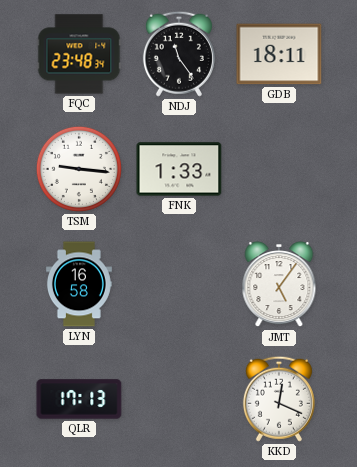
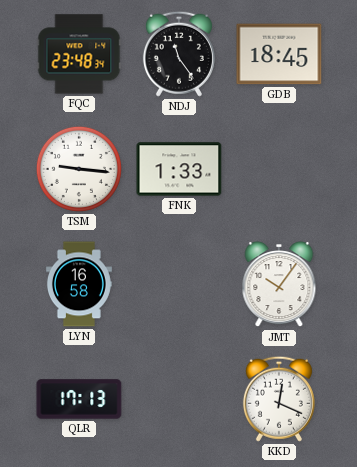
GDB: 18:11 -> 18:45 (279, 54)
JMT: 5:06 -> 10:06 (279, 285)
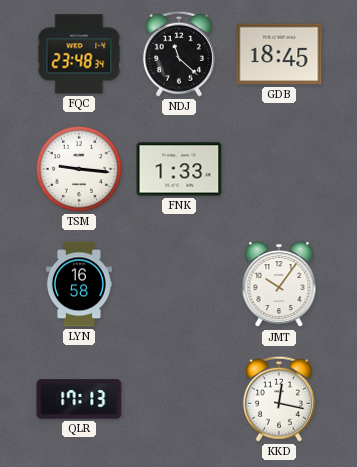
NDJ: 11:24 -> 11:22 (179, 54)
KKD: 12:19 -> 12:17 (279, 399)
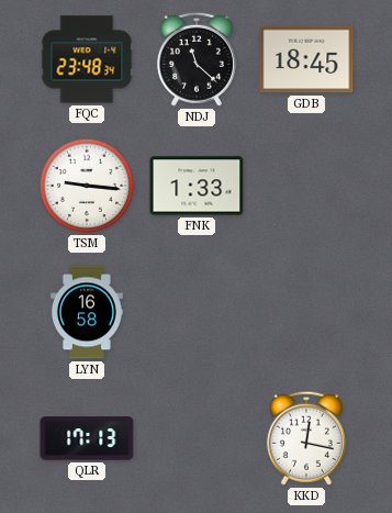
JMT: 10:06 -> none (279, 285)
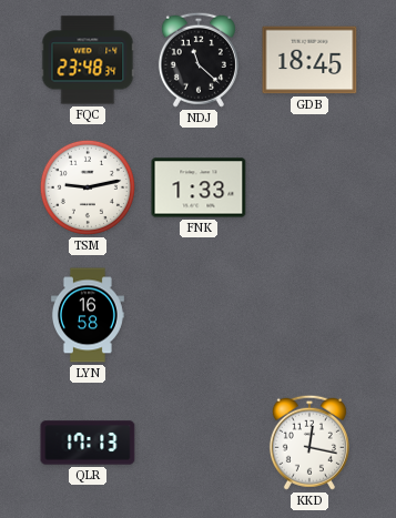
TSM: 9:16 -> 9:13 (88, 187)
